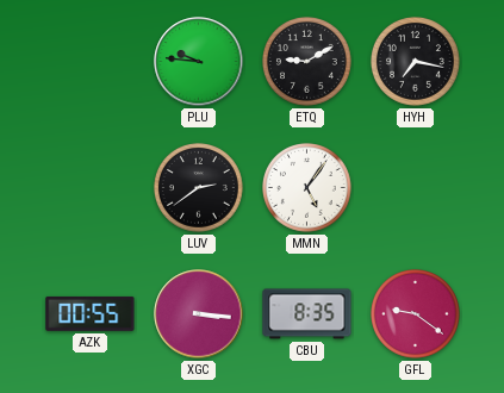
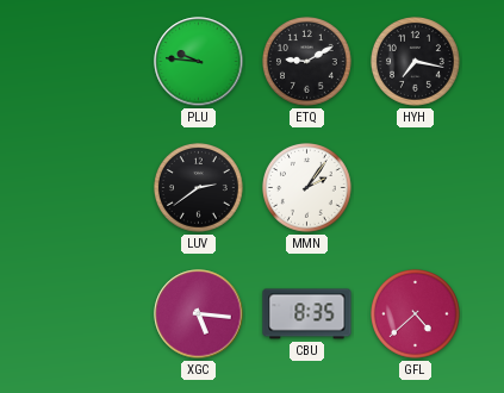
MMN: 5:06 -> 2:06 (307, 188)
AZK: 00:55 -> none (91, 313)
XGC: 3:16 -> 5:16 (199, 314)
GFL: 9:21 -> 4:38 (416, 314)
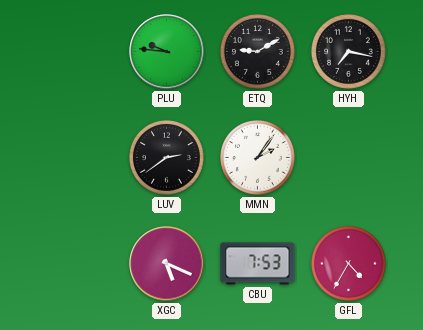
XGC: 5:16 -> 5:19 (167, 264)
CBU: 8:35 -> 7:53 (258, 264)
GFL: 4:38 -> 4:35 (349, 264)
